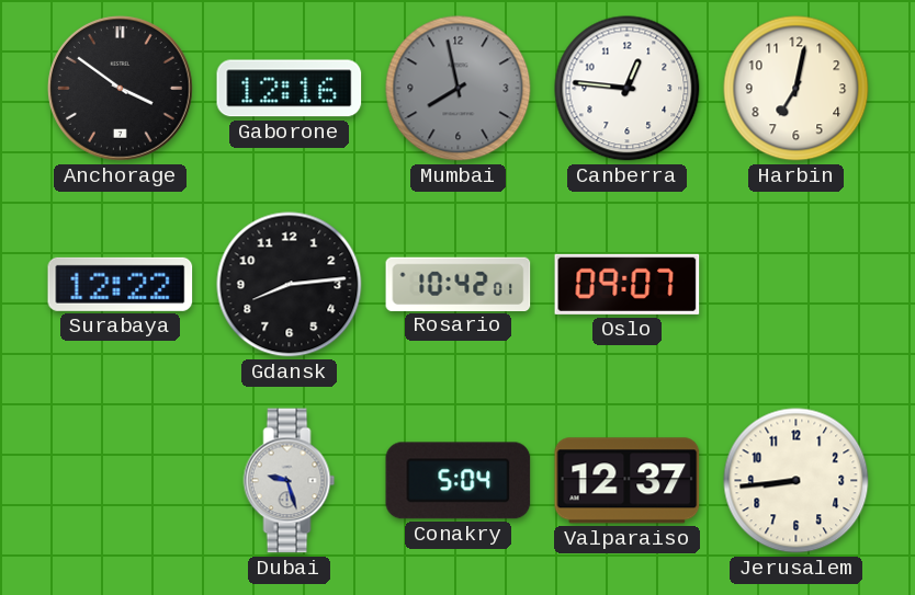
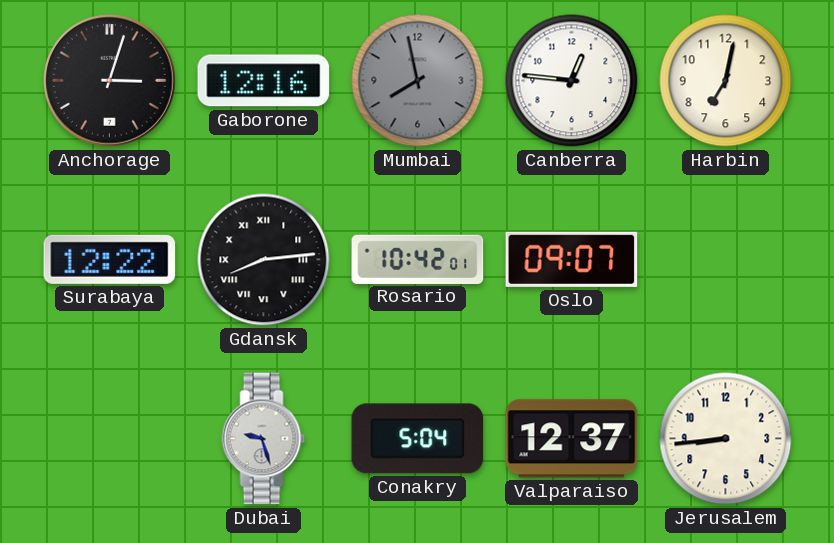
Anchorage: 3:51 -> 3:03 (109, 80)
Gdansk numerals: Arabic -> Roman (264, 260)
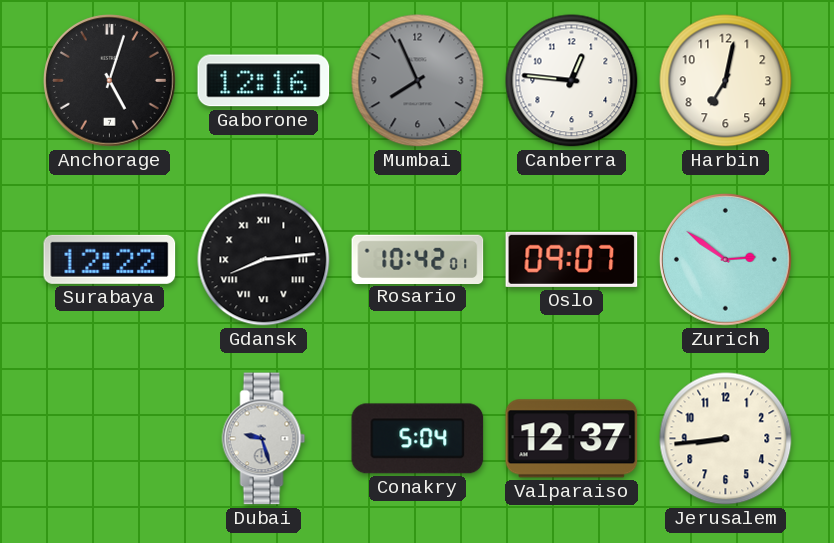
Anchorage: 3:03 -> 5:03 (109, 80)
Mumbai: 7:58 -> 7:56 (418, 81)
Zurich: none -> 2:51 (725, 259)
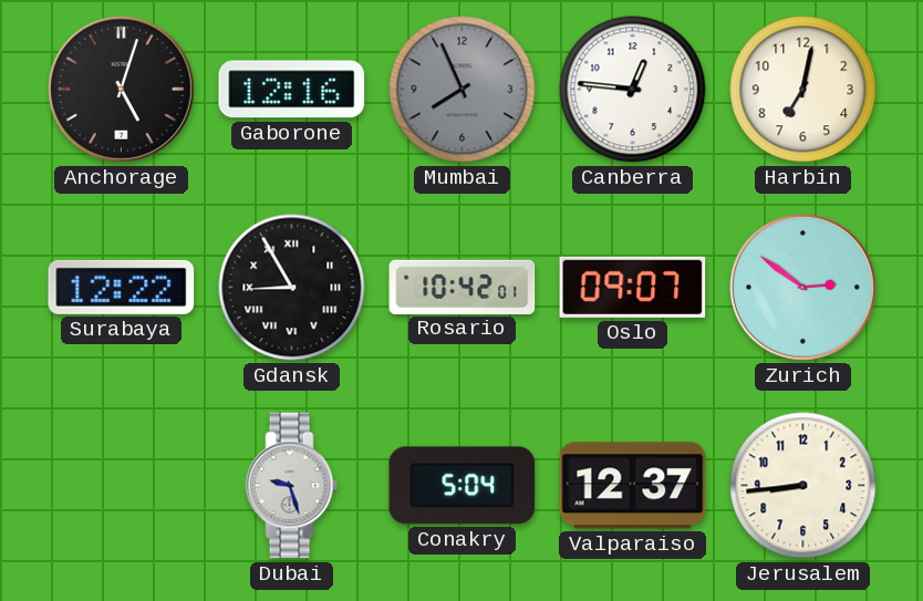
Gdansk: 8:14 -> 8:55 (292, 288)
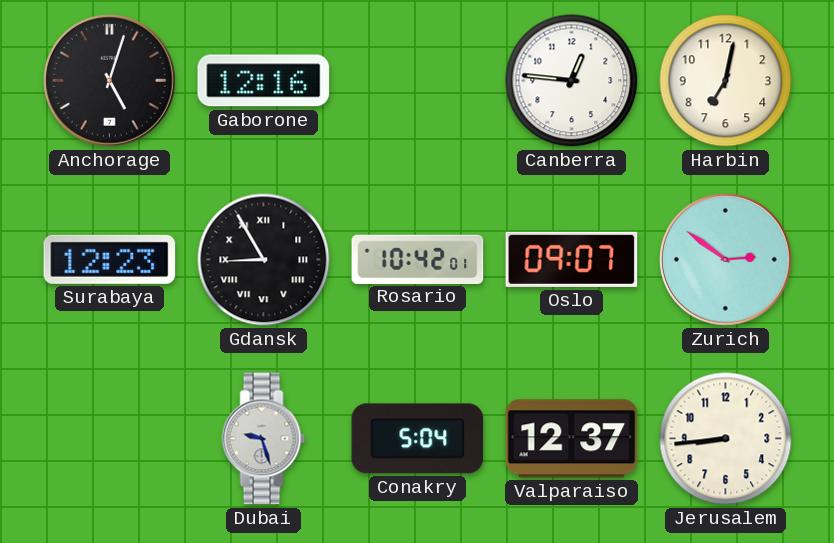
Mumbai: 7:56 -> none (463, 90)
Surabaya: 12:22 -> 12:23 (110, 259)
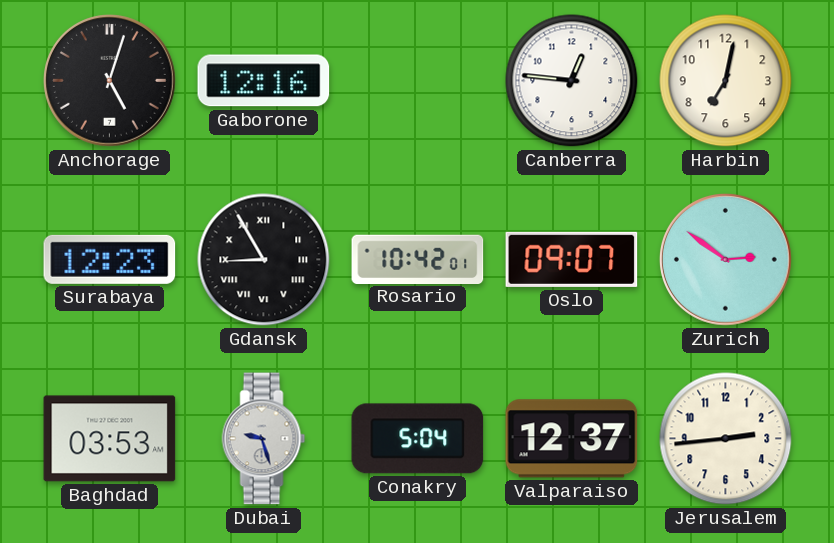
Baghdad: none -> 03:53 (110, 439)
Jerusalem: 8:44 -> 2:44 (726, 439)
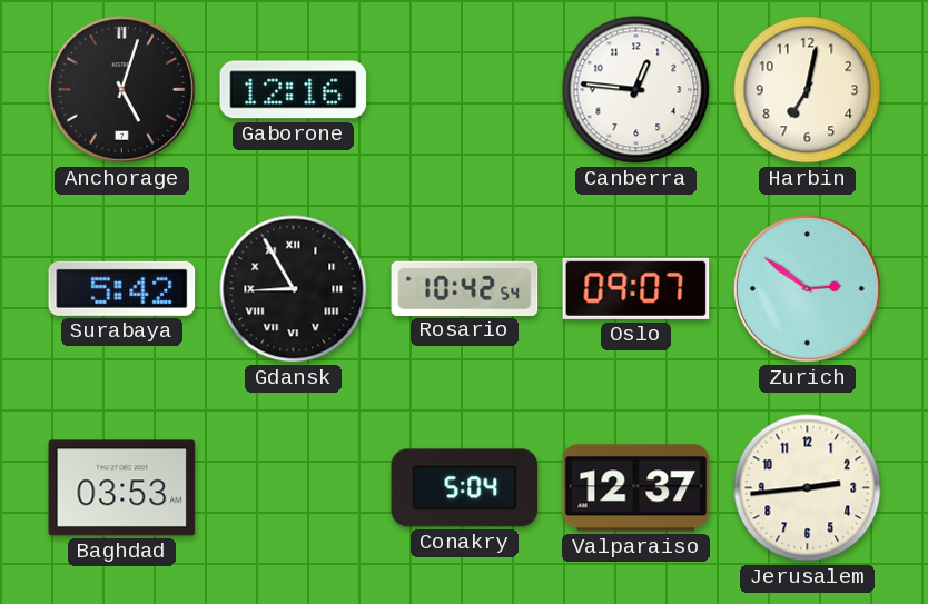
Surabaya: 12:23 -> 5:42 (122, 288)
Rosario: 10:42:01 -> 10:42:54 (465, 288)
Dubai: 9:27 -> none (264, 439)
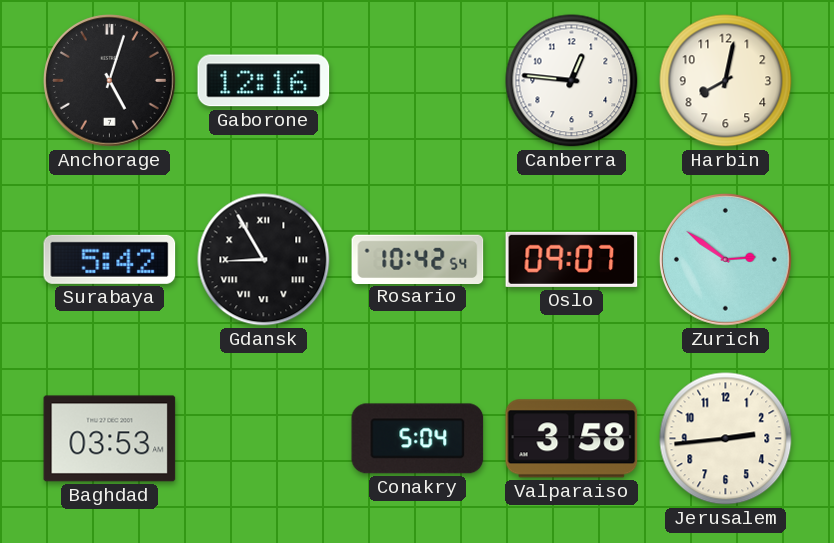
Harbin: 7:02 -> 8:02 (726, 81)
Valparaiso: 12:37 -> 3:58 (572, 439)
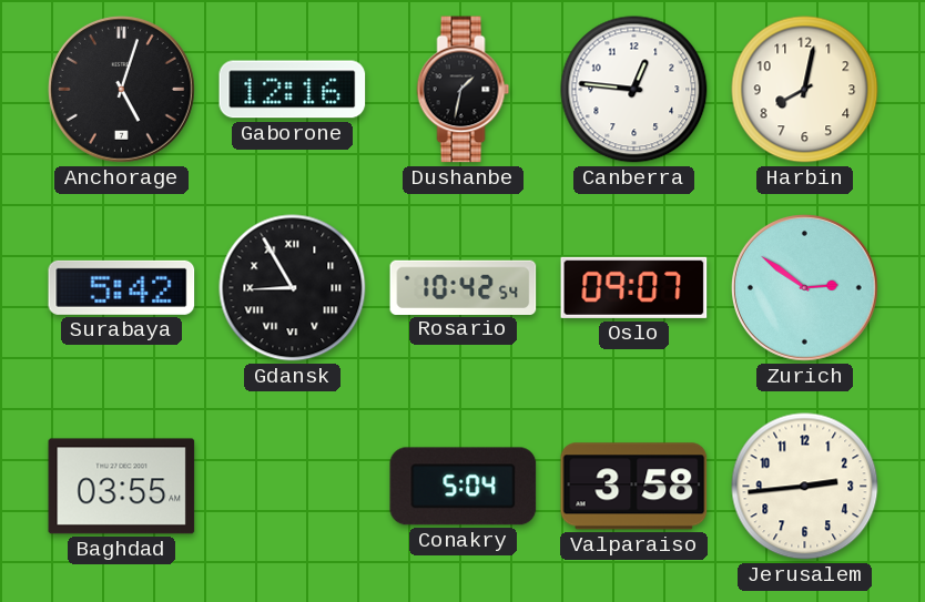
Dushanbe: none -> 1:32 (464, 90)
Baghdad: 03:53 -> 03:55 (122, 487)
